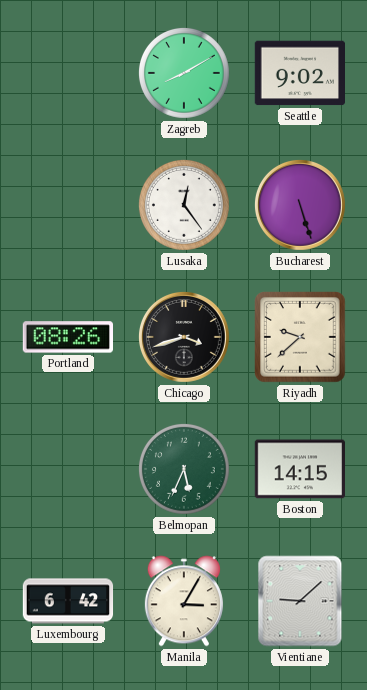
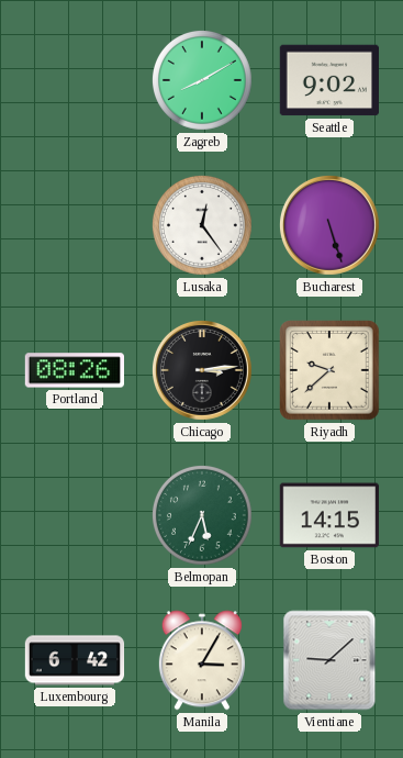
Chicago: 3:42 -> 3:14 (202, 370)
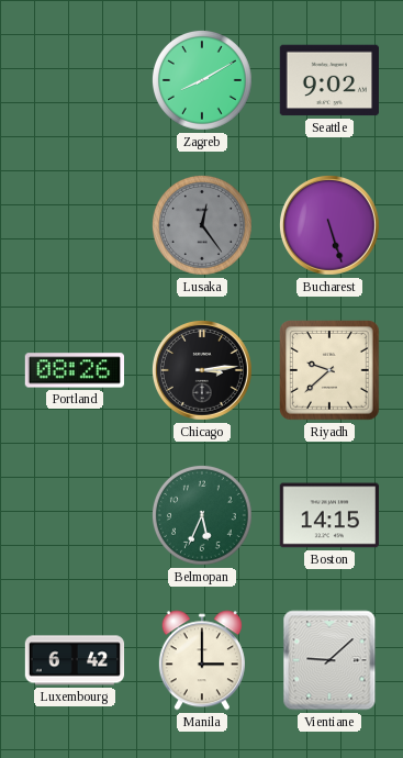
Lusaka dial: white -> grey (203, 226)
Manila: 3:05 -> 3:00 (202, 660)
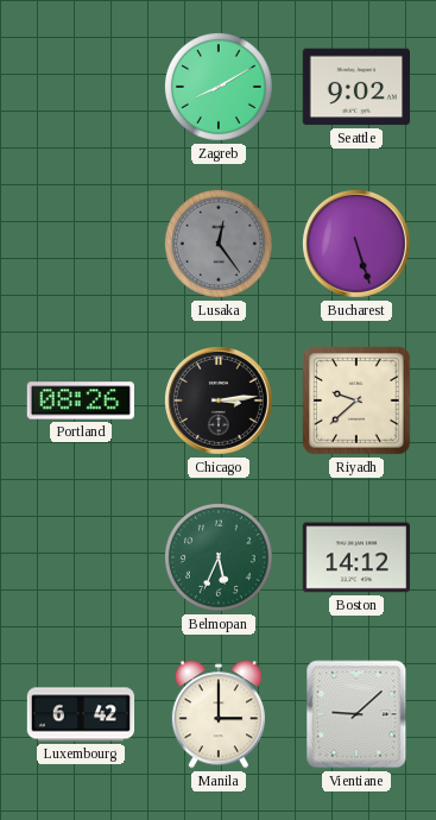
Boston: 14:15 -> 14:12 (355, 557)
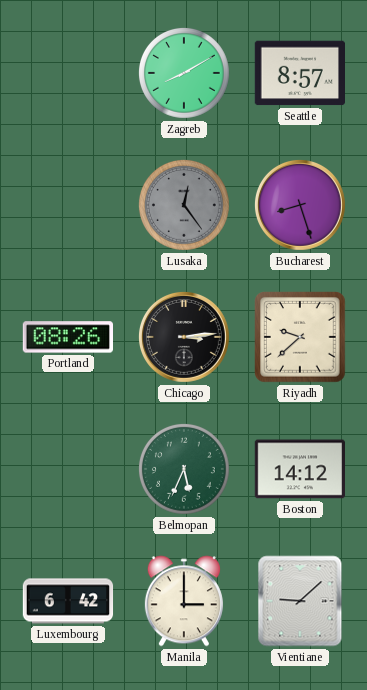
Seattle: 9:02 -> 8:57 (299, 73)
Bucharest: 5:27 -> 8:27 (300, 205)
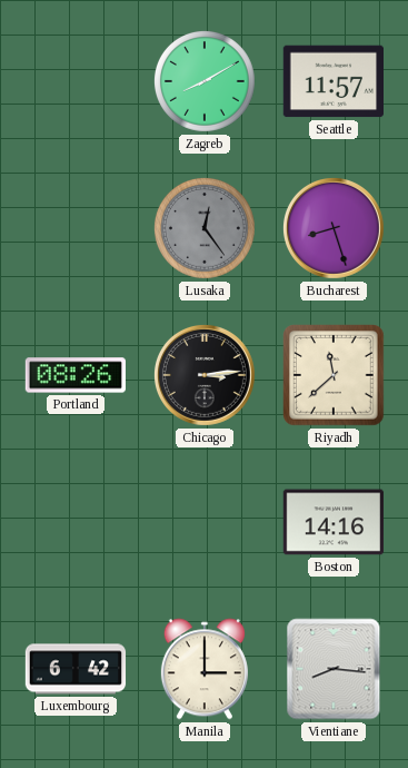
Seattle: 8:57 -> 11:57 (332, 81)
Riyadh: 9:38 -> 11:38 (335, 376)
Belmopan: 5:34 -> none (185, 470)
Boston: 14:12 -> 14:16 (332, 522)
Vientiane: 9:08 -> 8:16 (334, 669)
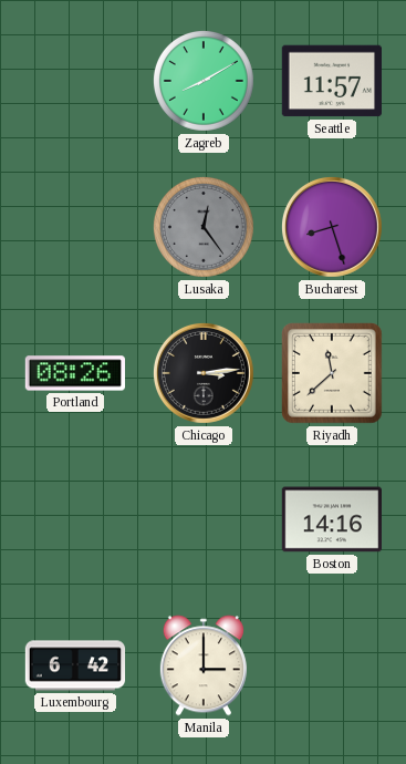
Vientiane: 8:16 -> none (334, 669)
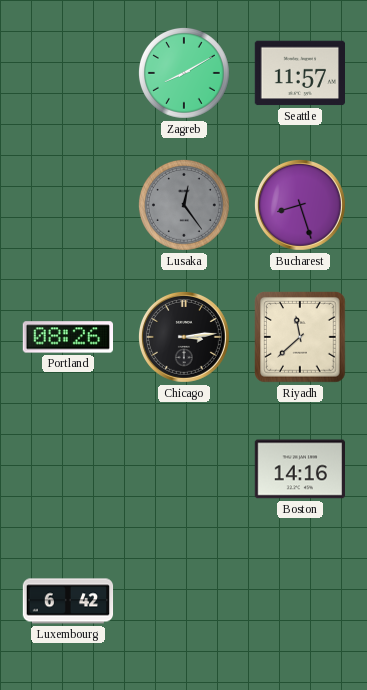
Manila: 3:00 -> none (204, 665)
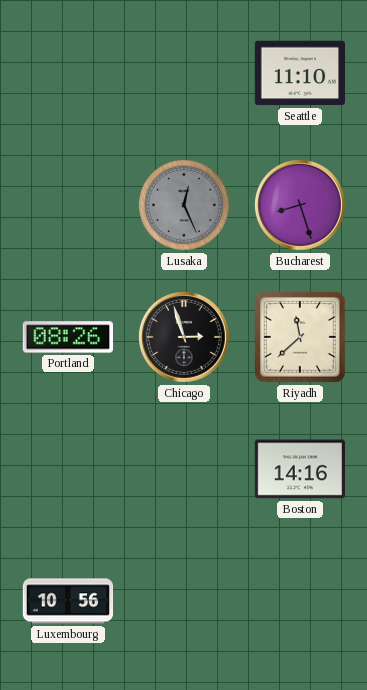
Zagreb: 8:10 -> none (185, 74)
Seattle: 11:57 -> 11:10 (299, 73)
Lusaka: 12:24 -> 12:26 (185, 206)
Chicago: 3:14 -> 2:57 (184, 337)
Luxembourg: 6:42 -> 10:56 (68, 601)
